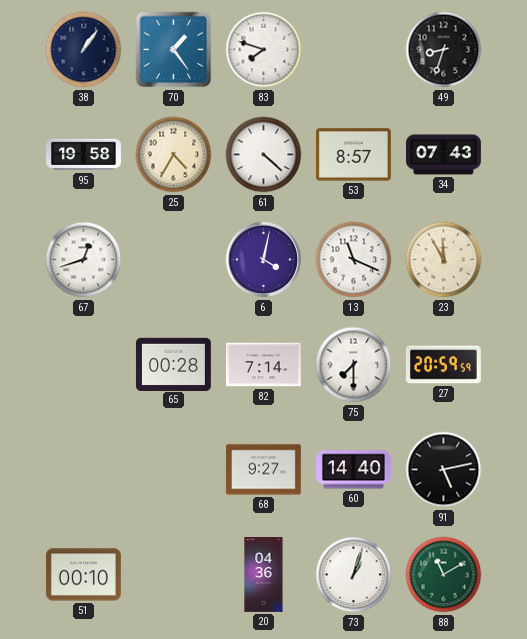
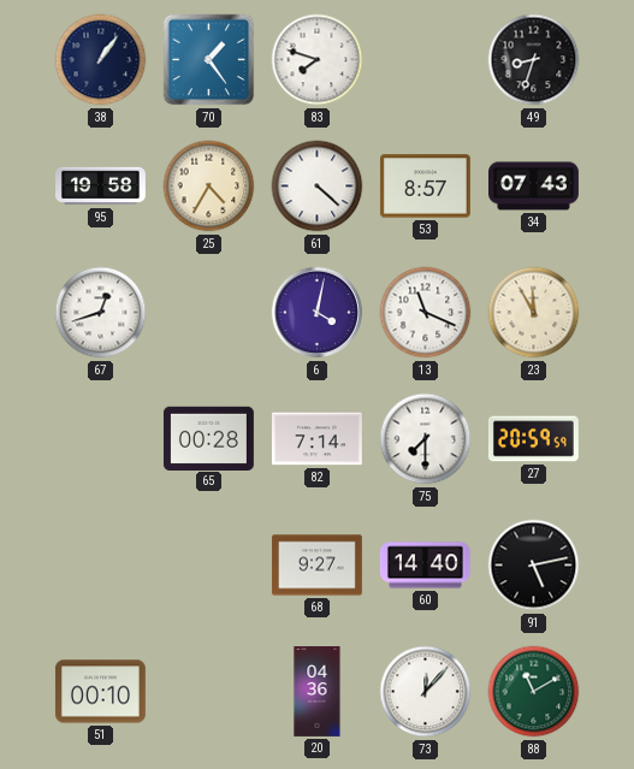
73: 1:03 -> 12:07 (426, 692)
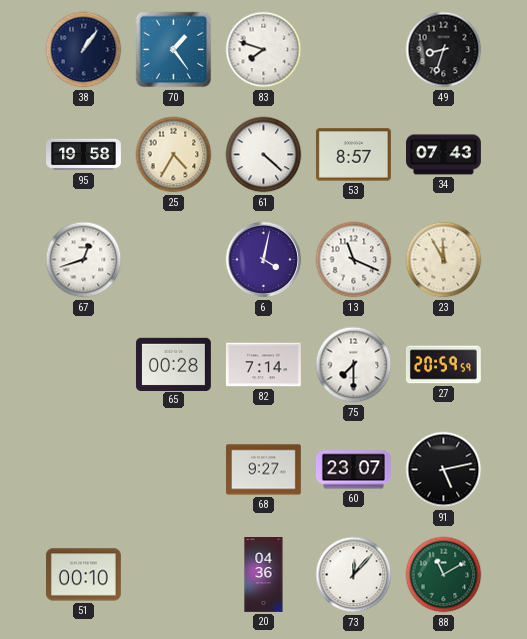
60: 14:40 -> 23:07 (353, 470)
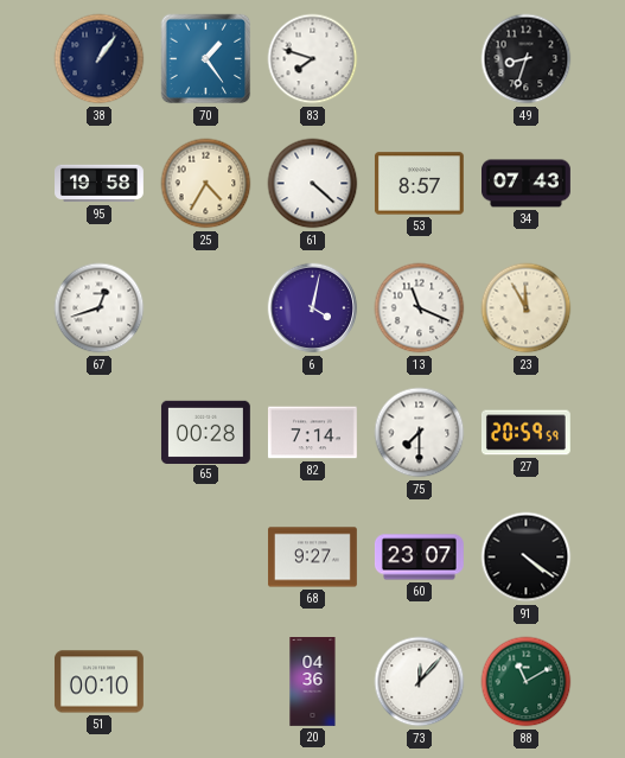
91: 5:13 -> 4:21 (527, 558)
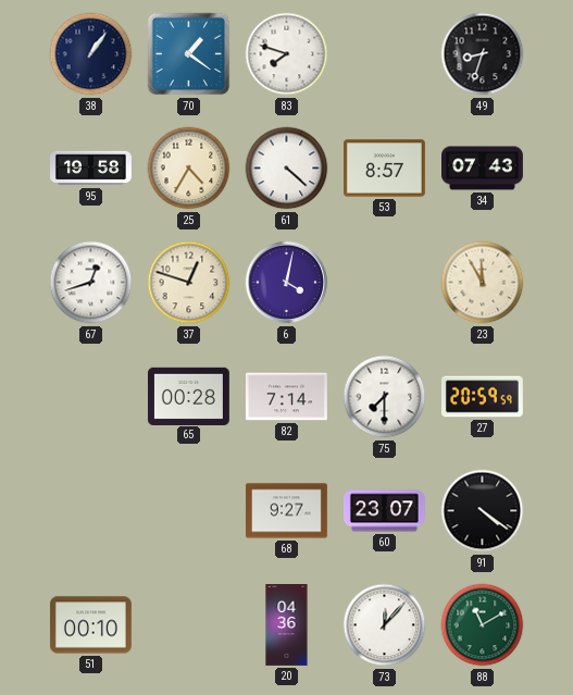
70: 1:24 -> 1:21 (189, 54)
37: none -> 12:48 (189, 283)
13: 11:19 -> none (420, 308)
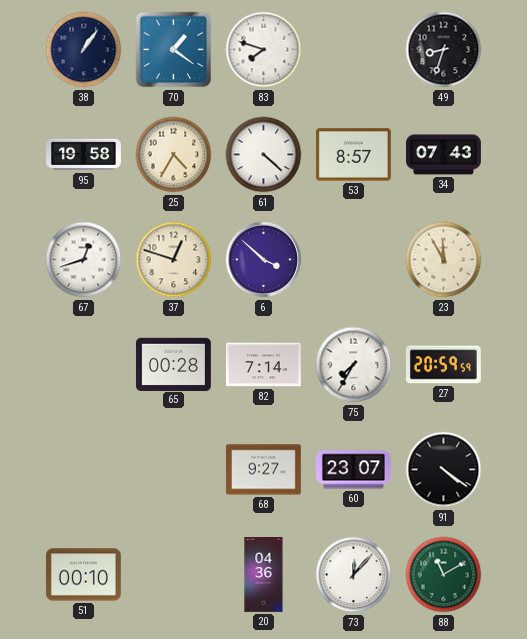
6: 4:02 -> 3:52 (264, 260)
75: 7:30 -> 7:35 (354, 365)
